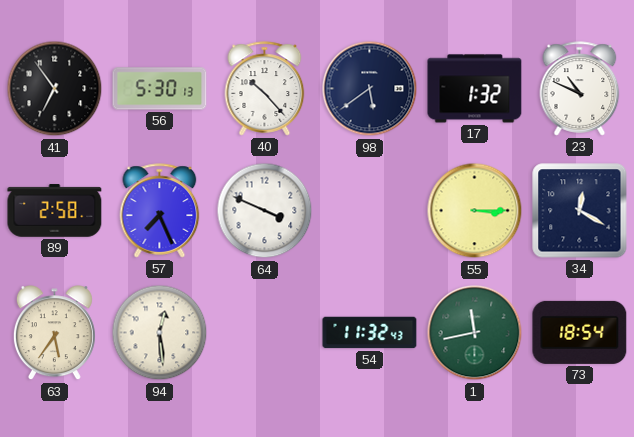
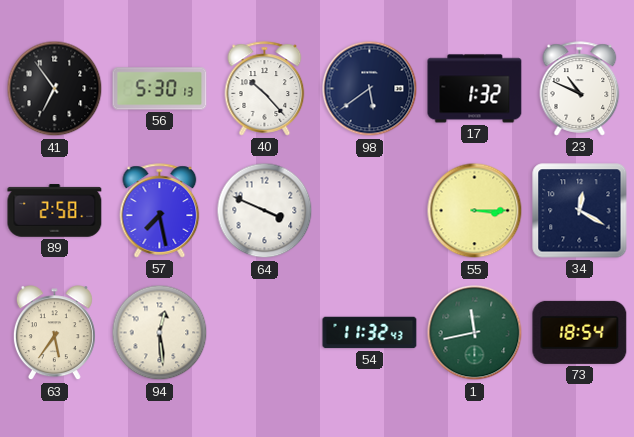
57: 7:26 -> 7:28 (160, 211)
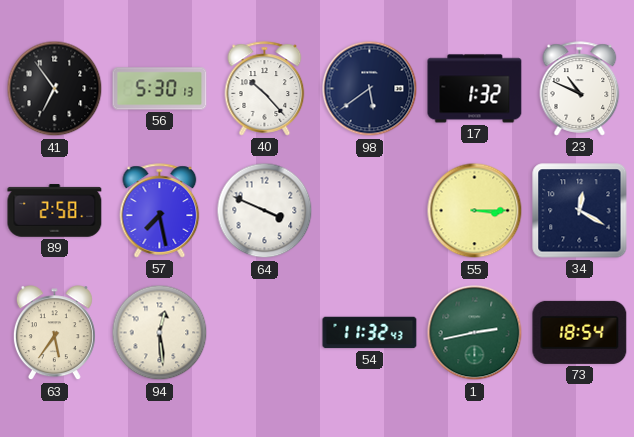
1: 11:43 -> 2:43 (475, 333)
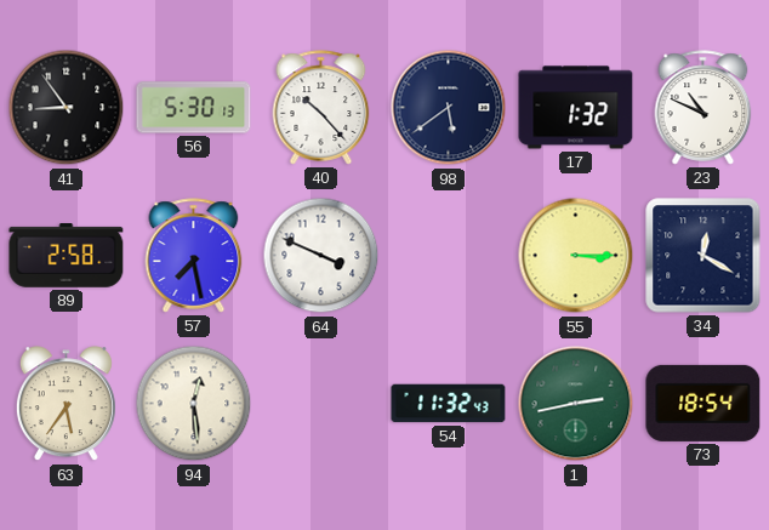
41: 6:54 -> 8:54 (67, 108)
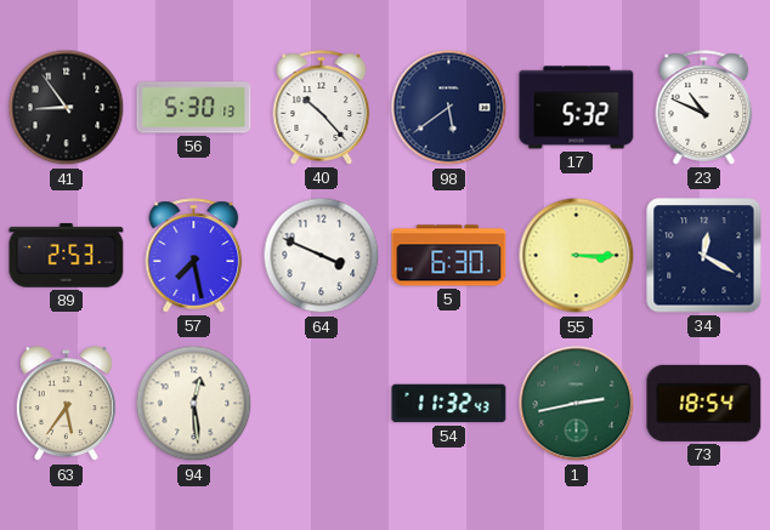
17: 1:32 -> 5:32 (577, 108)
89: 2:58 -> 2:53 (67, 256)
5: none -> 6:30 (449, 256)
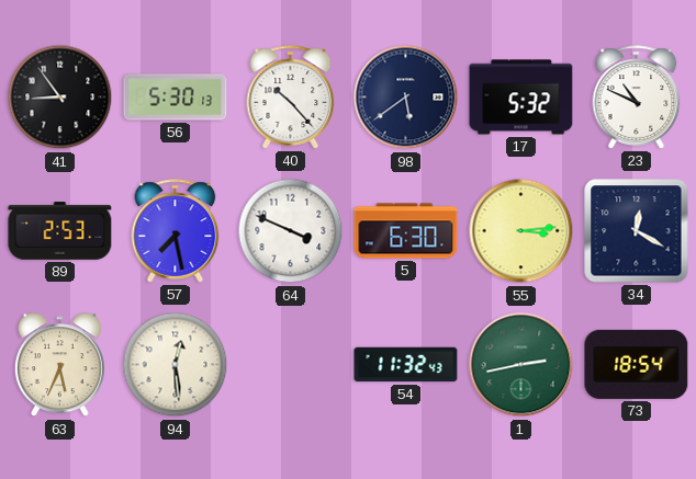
55: 3:15 -> 3:14 (521, 231)
63: 5:36 -> 5:34 (59, 365)
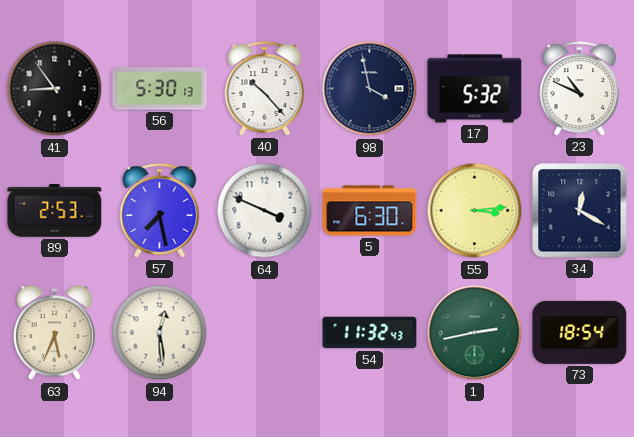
98: 5:39 -> 3:58 (370, 89)
